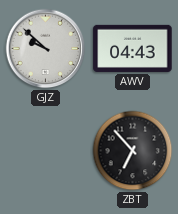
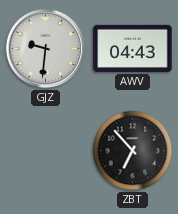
GJZ: 9:52 -> 9:31 (46, 49)
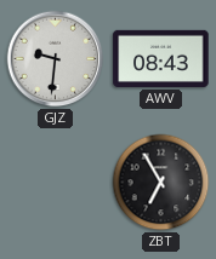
AWV: 04:43 -> 08:43 (161, 58)
ZBT: 6:53 -> 6:55 (161, 183)
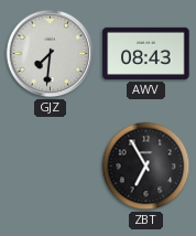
GJZ: 9:31 -> 7:31 (51, 54)
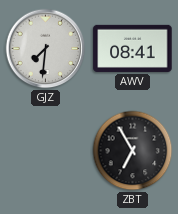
AWV: 08:43 -> 08:41 (133, 48)
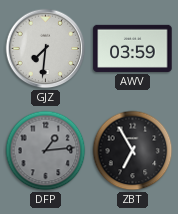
AWV: 08:41 -> 03:59 (133, 48)
DFP: none -> 1:14 (46, 151)
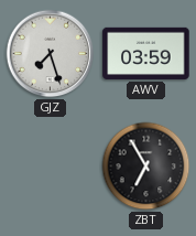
GJZ: 7:31 -> 7:27 (51, 54)
DFP: 1:14 -> none (46, 151)
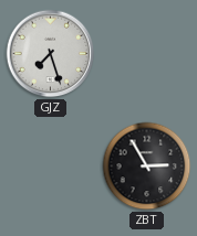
AWV: 03:59 -> none (146, 53)
ZBT: 6:55 -> 2:55 (147, 167)
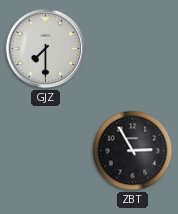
GJZ: 7:27 -> 7:30 (46, 49)
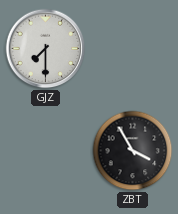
ZBT: 2:55 -> 3:55 (133, 151)
